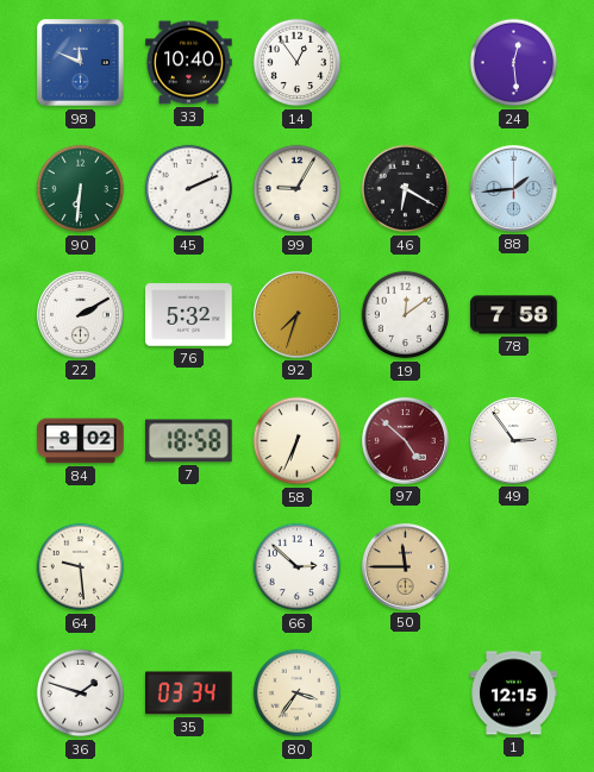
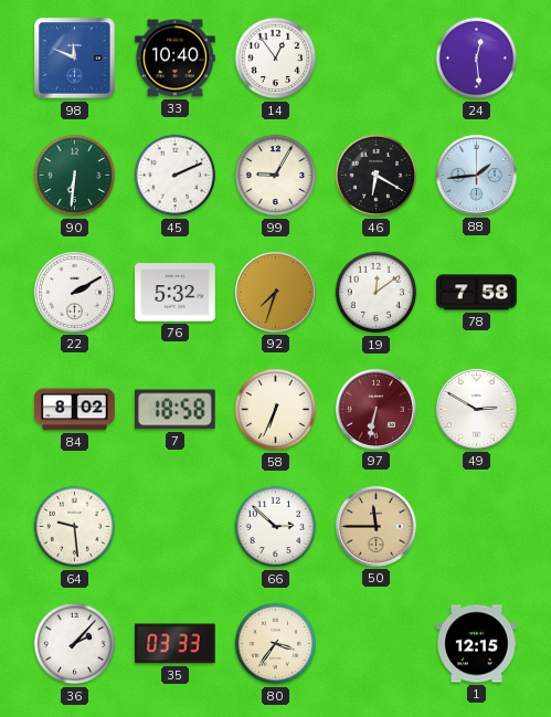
97: 4:52 -> 6:32 (375, 409)
49: 2:54 -> 2:50 (476, 409)
36: 1:48 -> 2:07 (75, 644)
35: 03:34 -> 03:33 (176, 644)
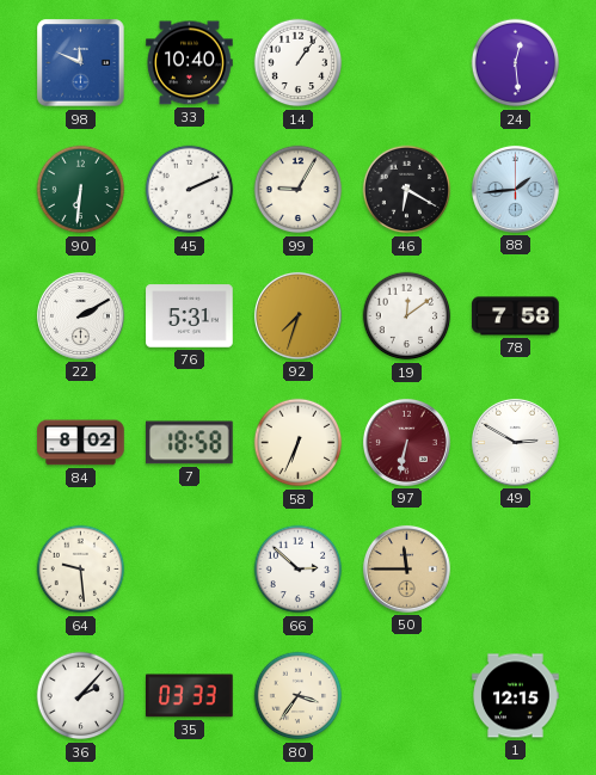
14: 12:54 -> 1:06 (299, 63)
76: 5:32 -> 5:31 (190, 316)
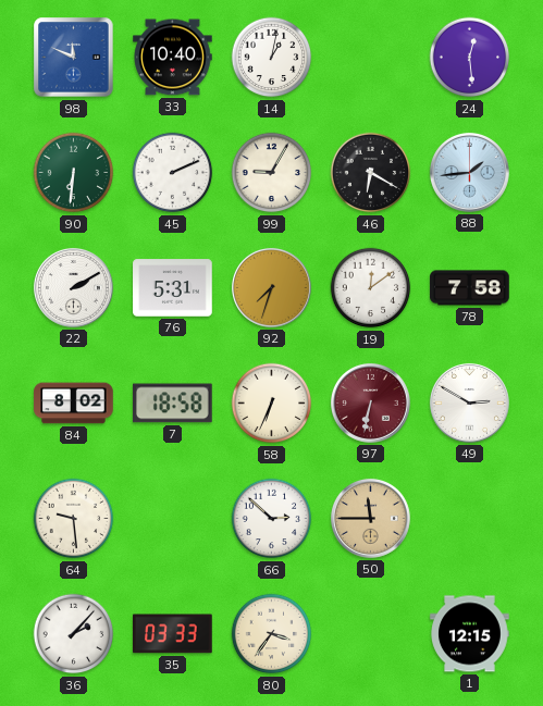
14: 1:06 -> 1:02 (272, 58)
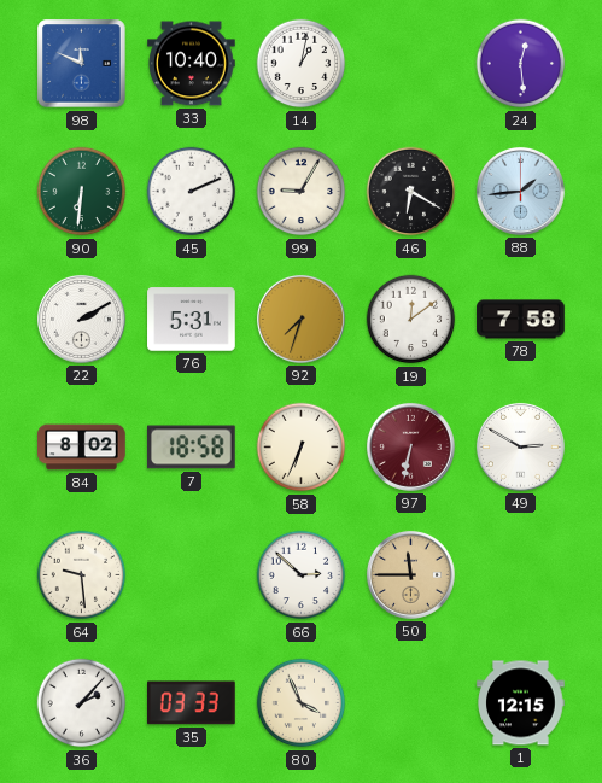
80: 3:36 -> 3:56 (302, 703)
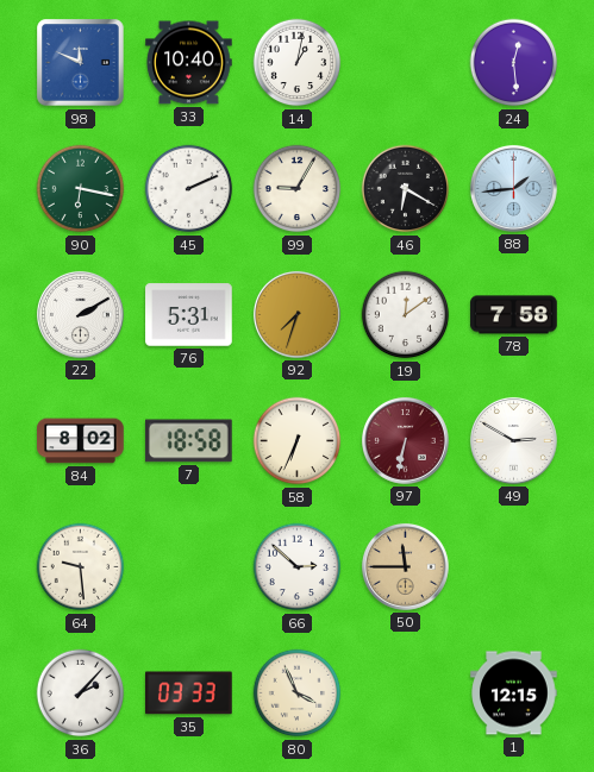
90: 6:31 -> 6:17 (81, 189)
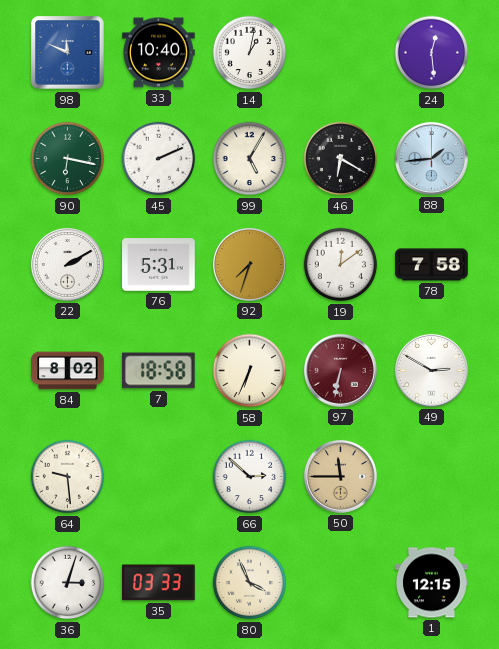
99: 9:05 -> 5:05 (250, 159)
36: 2:07 -> 3:03 (68, 583)
